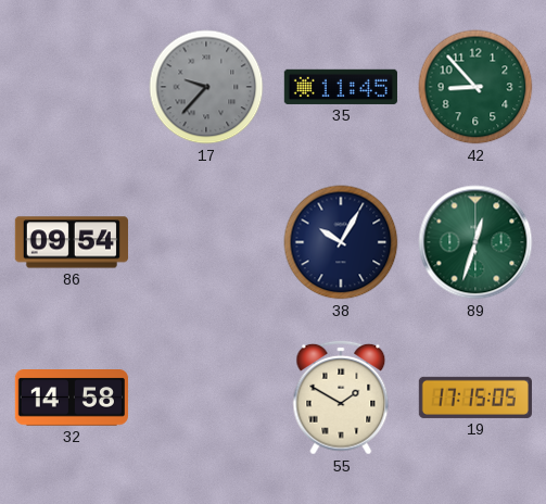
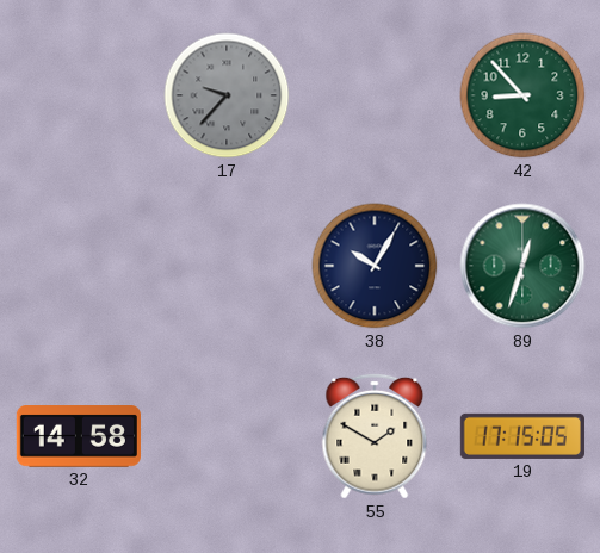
35: 11:45 -> none (341, 87)
86: 09:54 -> none (72, 242)
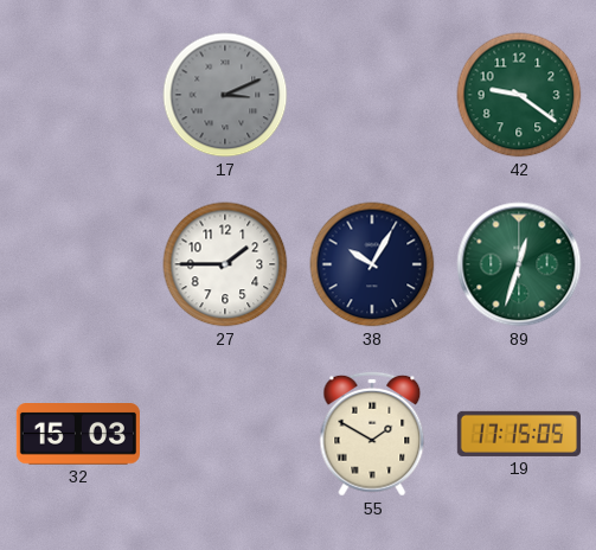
17: 9:37 -> 3:11 (225, 95)
42: 8:53 -> 9:21 (519, 95)
27: none -> 1:45 (225, 264)
32: 14:58 -> 15:03 (78, 434)
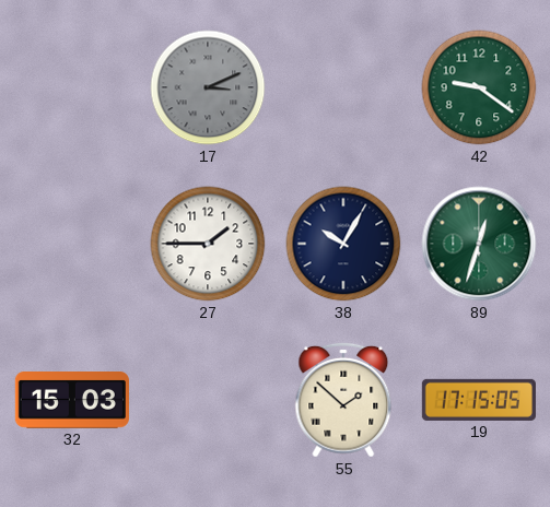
55: 1:50 -> 1:52 (343, 400)
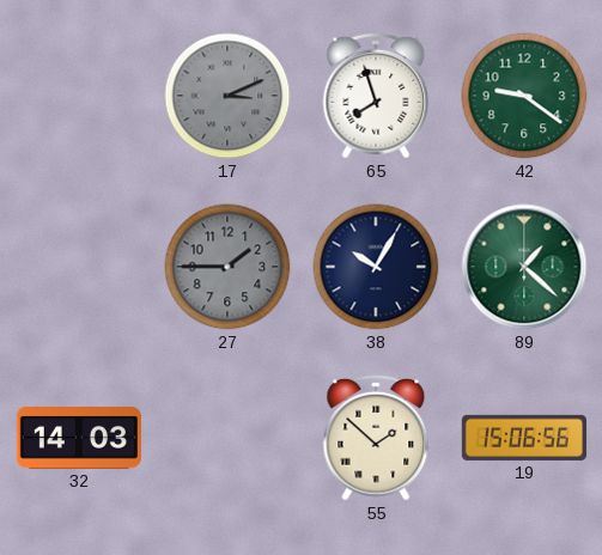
65: none -> 7:57 (376, 96)
27 dial: white -> grey (227, 267)
89: 12:33 -> 1:22 (524, 267)
32: 15:03 -> 14:03 (79, 438)
19: 17:15 -> 15:06 (524, 438)
